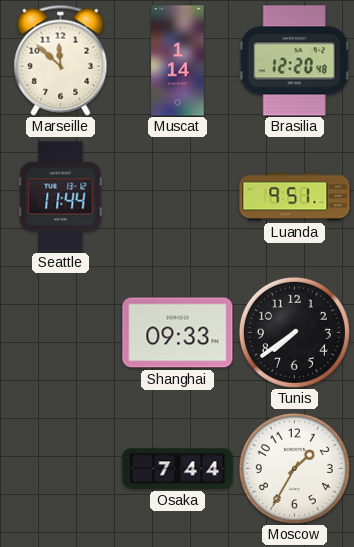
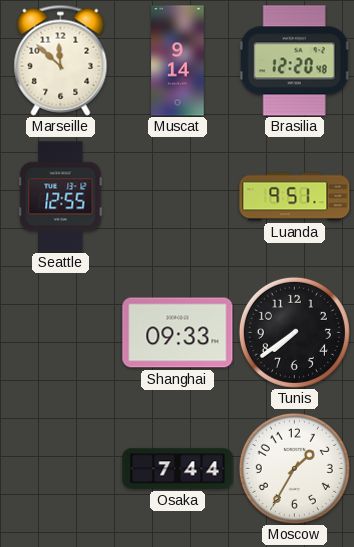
Muscat: 1:14 -> 9:14 (178, 61)
Seattle: 11:44 -> 12:55 (61, 197)
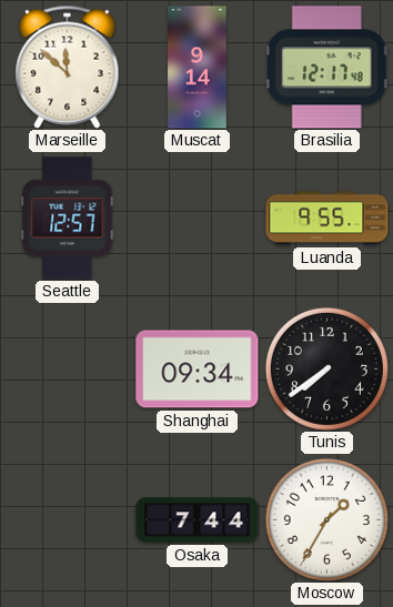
Brasilia: 12:20 -> 12:17 (326, 68)
Seattle: 12:55 -> 12:57 (68, 219)
Luanda: 9:51 -> 9:55 (327, 219)
Shanghai: 09:33 -> 09:34 (198, 370)
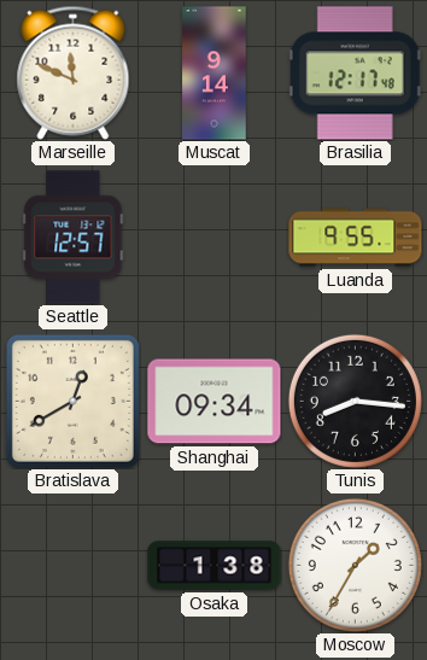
Marseille: 11:52 -> 11:49 (74, 72)
Bratislava: none -> 12:40 (72, 401)
Tunis: 7:39 -> 8:16 (355, 401)
Osaka: 7:44 -> 1:38 (215, 566)
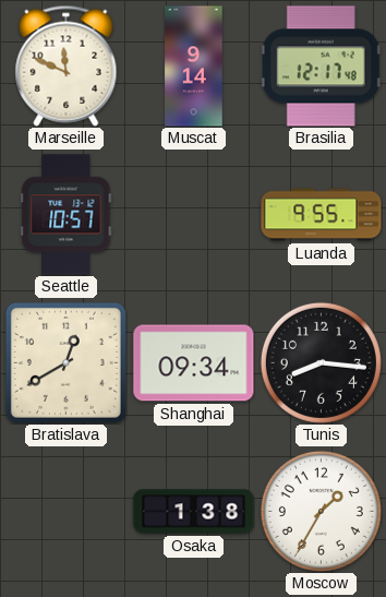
Seattle: 12:57 -> 10:57 (67, 215)
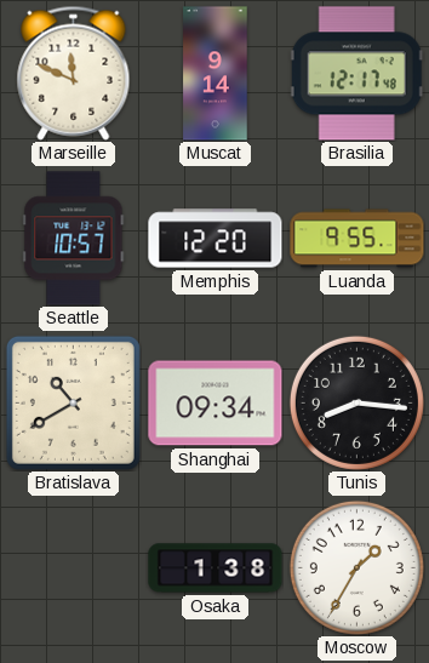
Memphis: none -> 12:20 (216, 239)
Bratislava: 12:40 -> 10:40 (73, 402)
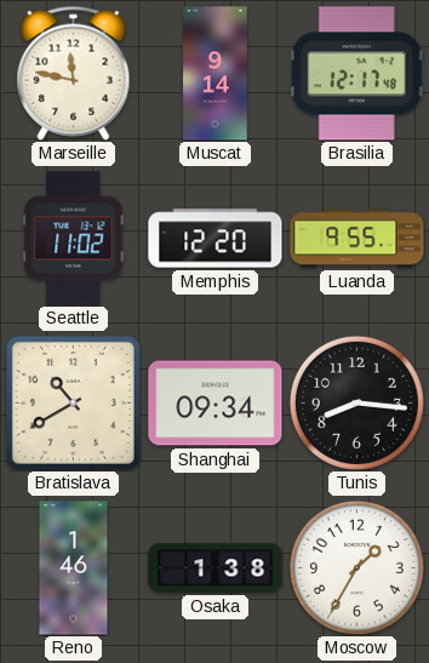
Marseille: 11:49 -> 11:47 (74, 73)
Seattle: 10:57 -> 11:02 (74, 239)
Reno: none -> 1:46 (74, 568)
